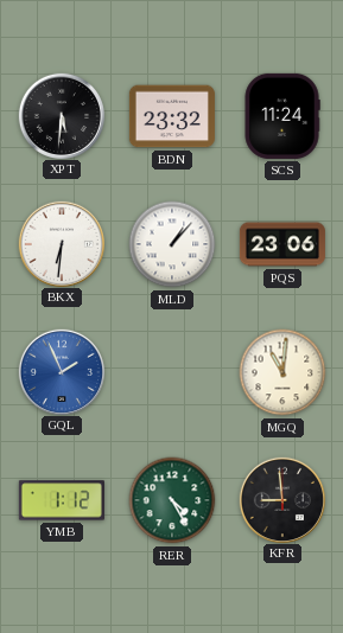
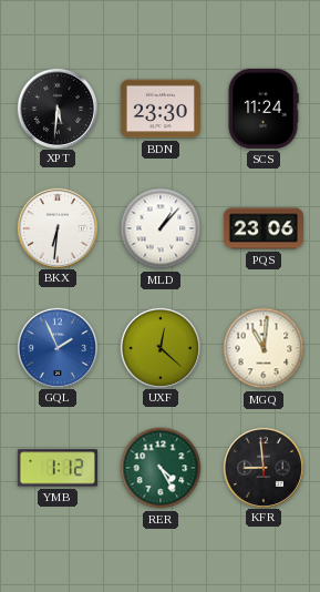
BDN: 23:32 -> 23:30 (161, 109)
UXF: none -> 12:22 (159, 347)
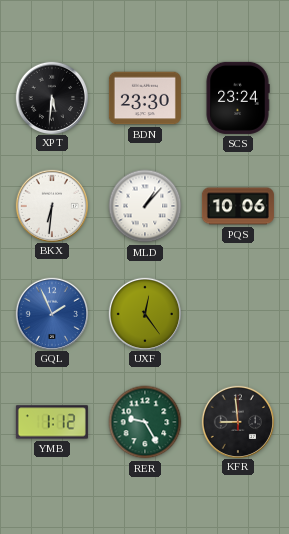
SCS: 11:24 -> 23:24 (238, 98)
PQS: 23:06 -> 10:06 (238, 206)
UXF: 12:22 -> 12:24 (144, 313)
MGQ: 11:01 -> none (264, 348)
RER: 4:25 -> 9:25 (145, 422)
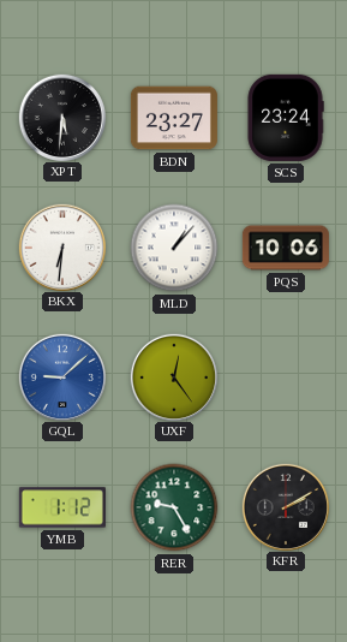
BDN: 23:30 -> 23:27 (174, 118)
GQL: 1:56 -> 9:08 (61, 376)
KFR: 8:59 -> 2:10 (285, 506)
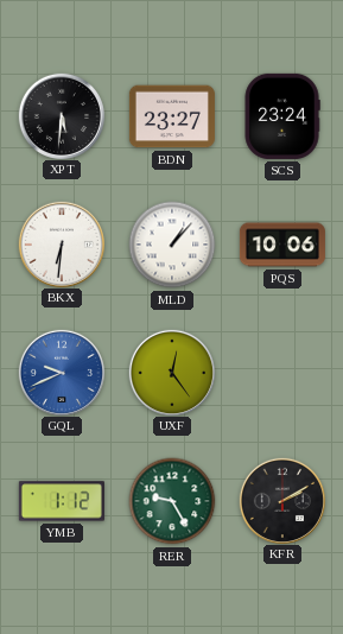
GQL: 9:08 -> 9:41 (61, 372)
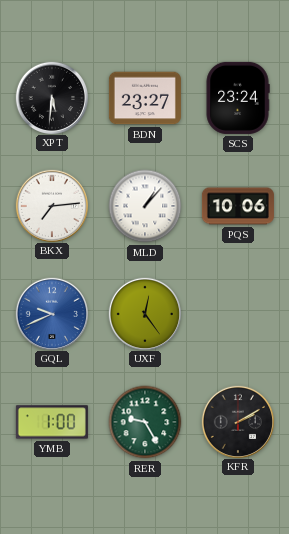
BKX: 6:31 -> 7:14 (51, 205)
YMB: 1:12 -> 1:00 (52, 422)
